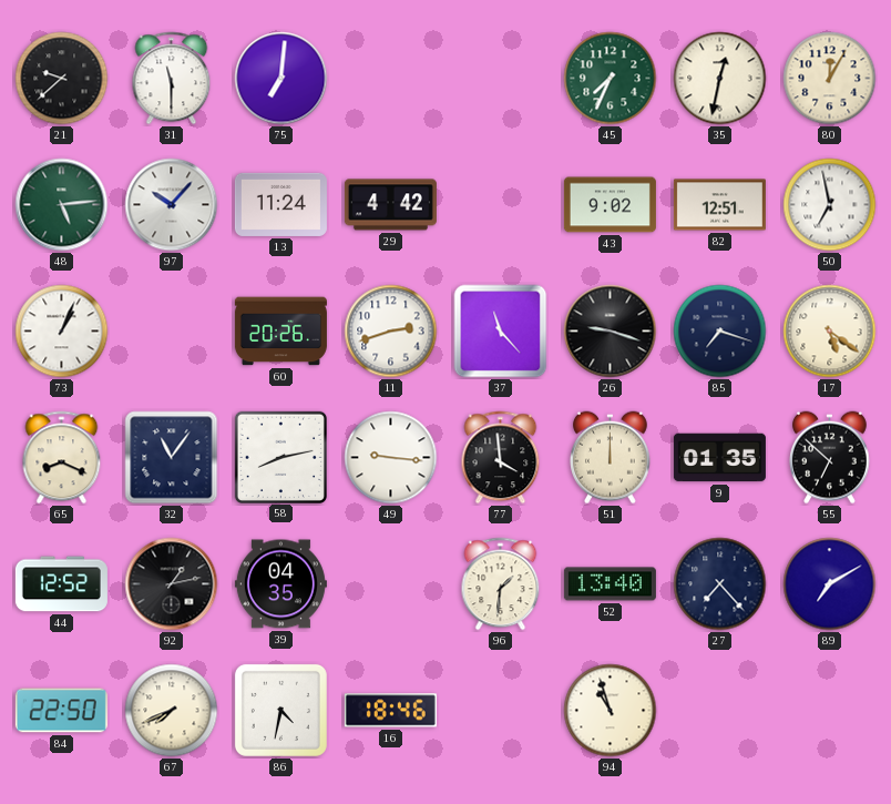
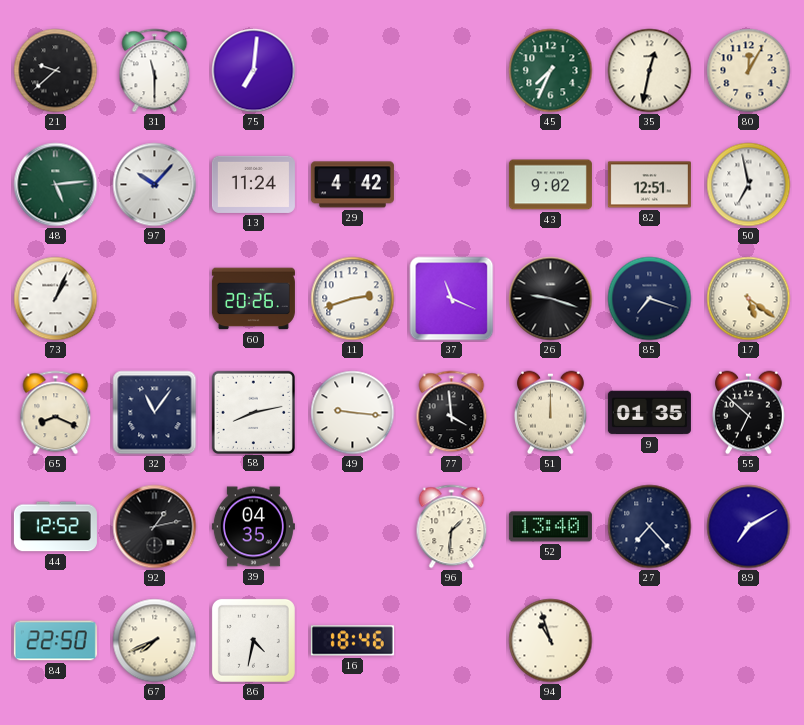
37: 11:23 -> 11:19 (452, 299)
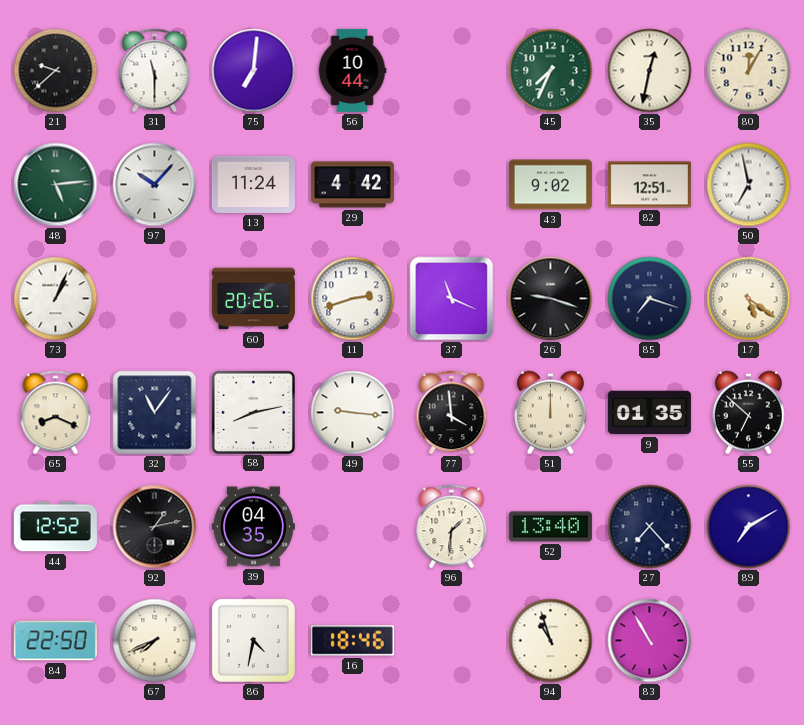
56: none -> 10:44 (352, 70)
83: none -> 10:55 (650, 641)
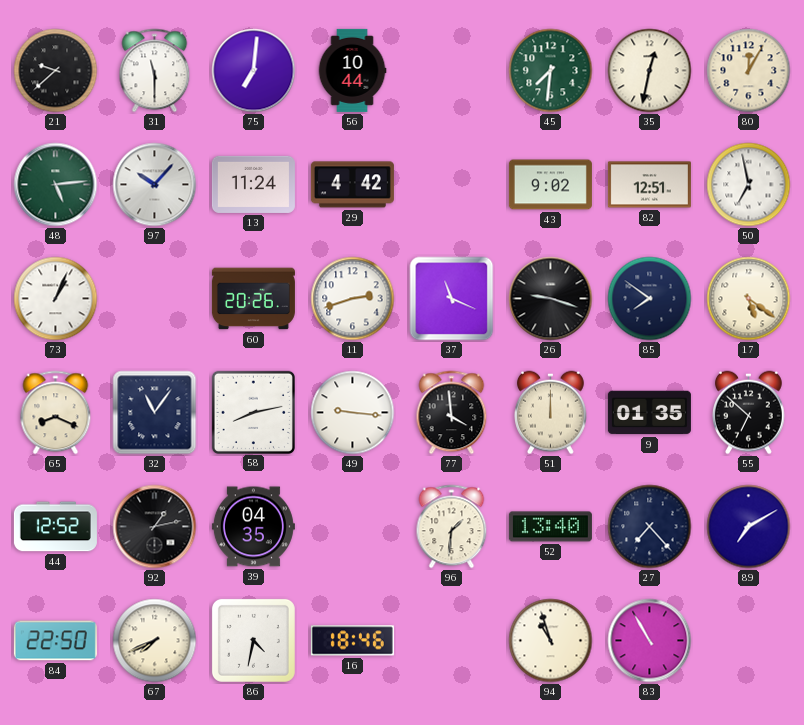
45: 7:34 -> 7:31 (551, 71)
85: 7:18 -> 7:51 (650, 299)
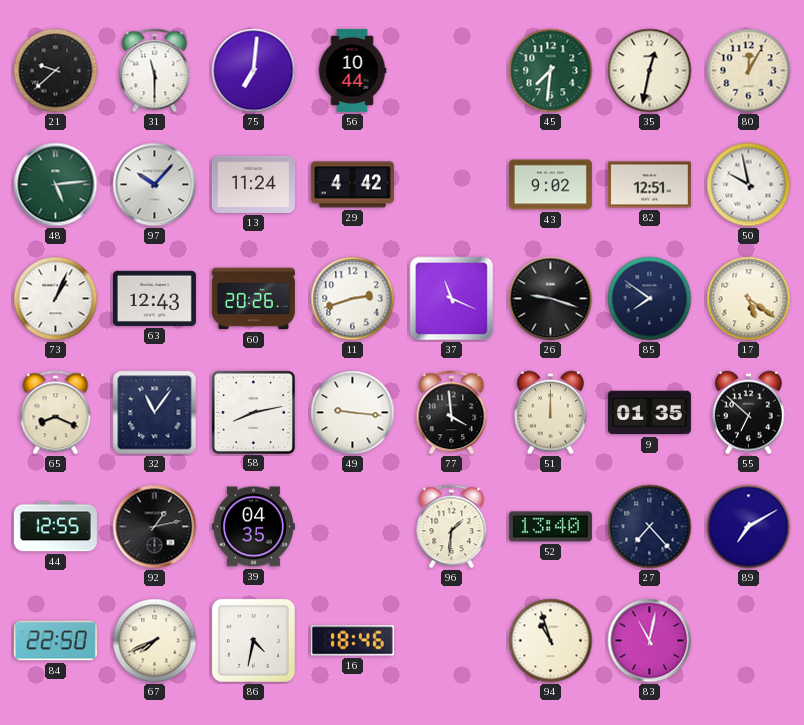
50: 6:58 -> 9:58 (749, 185)
63: none -> 12:43 (154, 298)
44: 12:52 -> 12:55 (55, 527)
83: 10:55 -> 11:02 (650, 641)
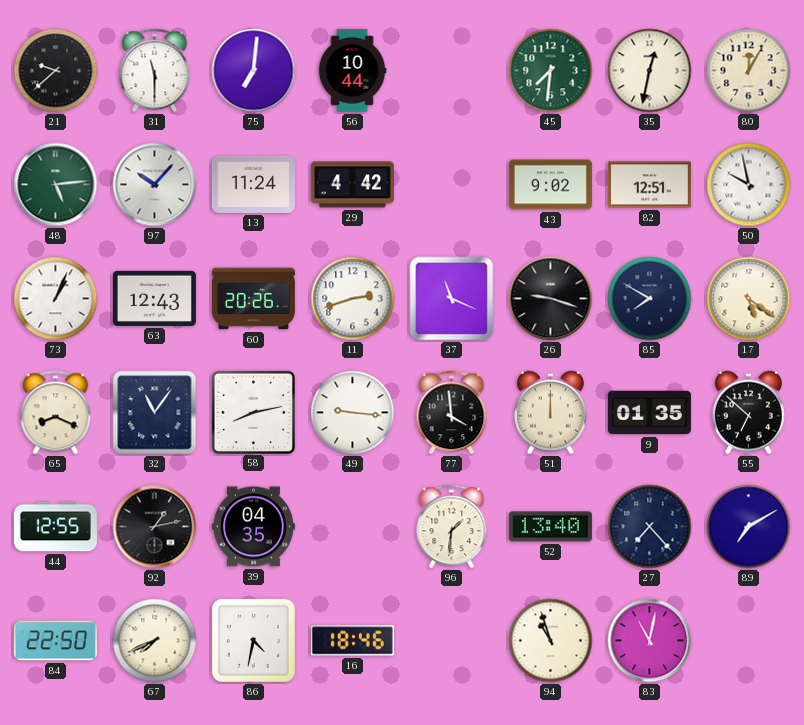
85: 7:51 -> 7:50 (650, 299)
